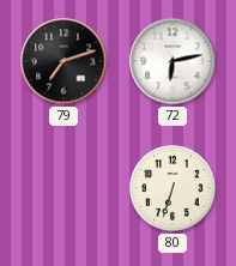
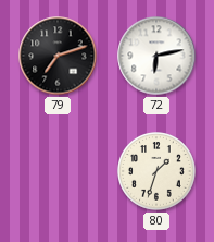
80: 6:33 -> 1:33 (156, 171)
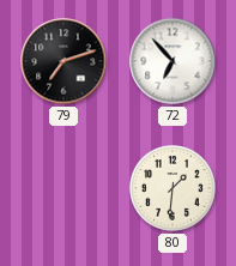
72: 6:13 -> 6:53 (173, 61)
80: 1:33 -> 1:31 (173, 188)
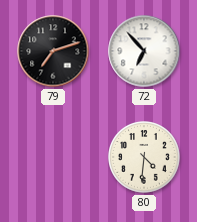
80: 1:31 -> 4:31 (144, 157)
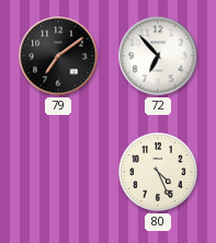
79: 7:12 -> 7:09 (58, 56)
80: 4:31 -> 4:26 (158, 172)
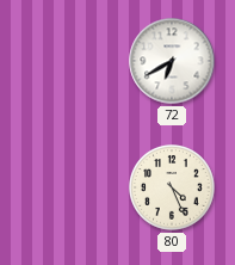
79: 7:09 -> none (58, 56)
72: 6:53 -> 6:40 (172, 61)
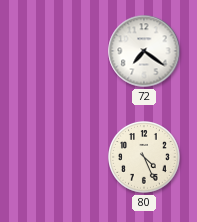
72: 6:40 -> 7:21 (144, 51)
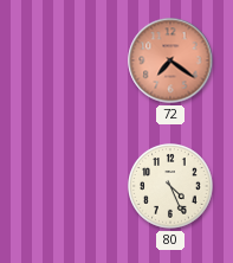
72 dial: white -> salmon (170, 60)
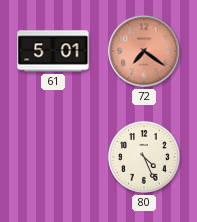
61: none -> 5:01 (53, 51)
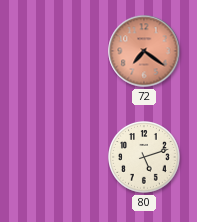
61: 5:01 -> none (53, 51)
80: 4:26 -> 5:12 (144, 157)
